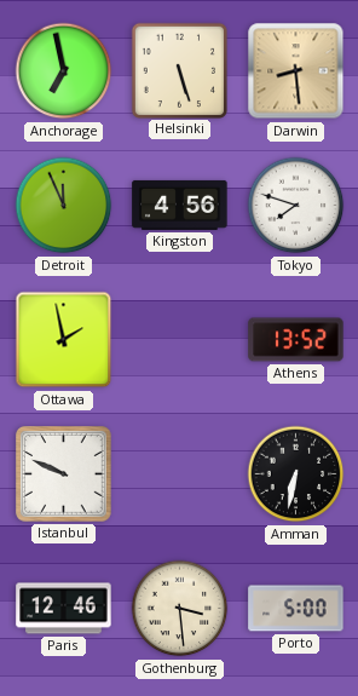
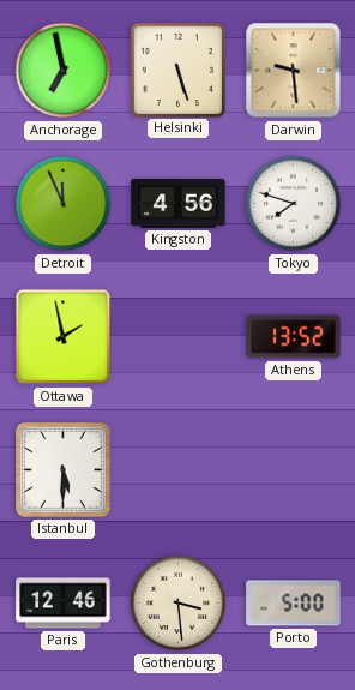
Darwin: 8:29 -> 9:29 (294, 71)
Istanbul: 9:49 -> 5:30 (64, 470)
Amman: 6:32 -> none (296, 474)
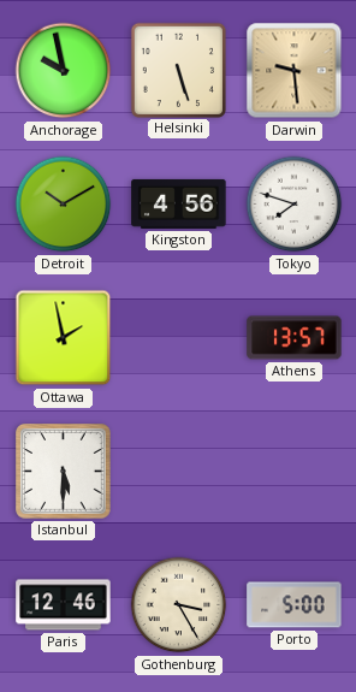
Anchorage: 6:58 -> 9:58 (64, 71)
Detroit: 11:56 -> 10:10 (64, 205)
Athens: 13:52 -> 13:57 (295, 338)
Gothenburg: 3:29 -> 3:25 (179, 605)
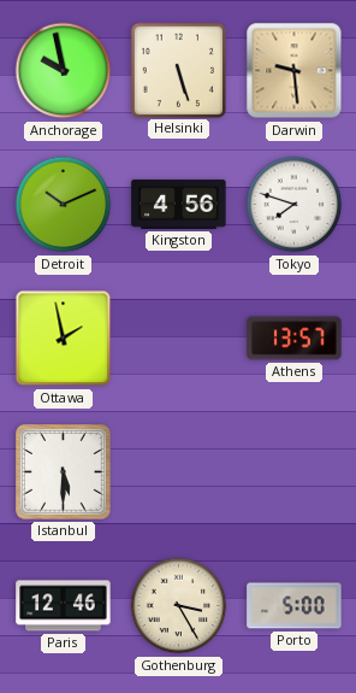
Detroit: 10:10 -> 10:11 (64, 205)
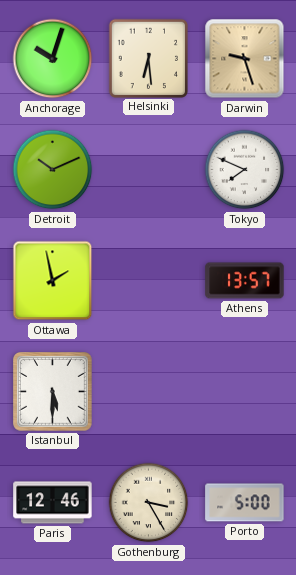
Anchorage: 9:58 -> 10:03 (53, 59)
Helsinki: 5:27 -> 6:29 (148, 58)
Darwin: 9:29 -> 9:27 (245, 59)
Kingston: 4:56 -> none (179, 204)
Tokyo: 7:48 -> 7:49 (245, 170)
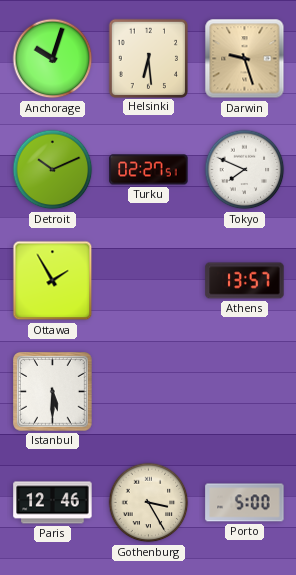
Turku: none -> 02:27 (149, 170)
Ottawa: 1:58 -> 1:55 (53, 281)
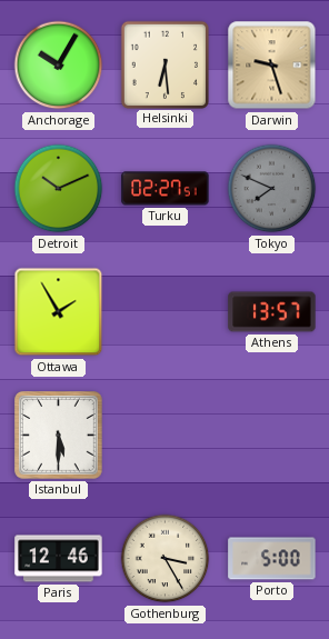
Anchorage: 10:03 -> 10:05 (59, 66)
Tokyo dial: white -> grey (272, 189)
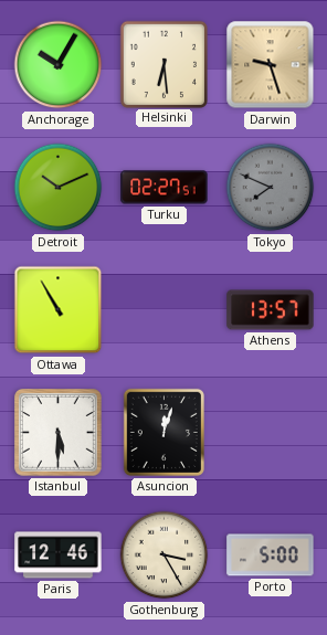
Ottawa: 1:55 -> 10:55 (59, 310)
Asuncion: none -> 12:03 (163, 432)
